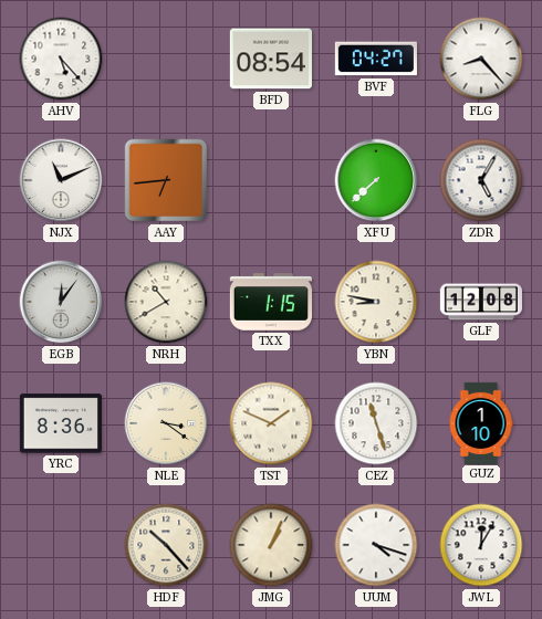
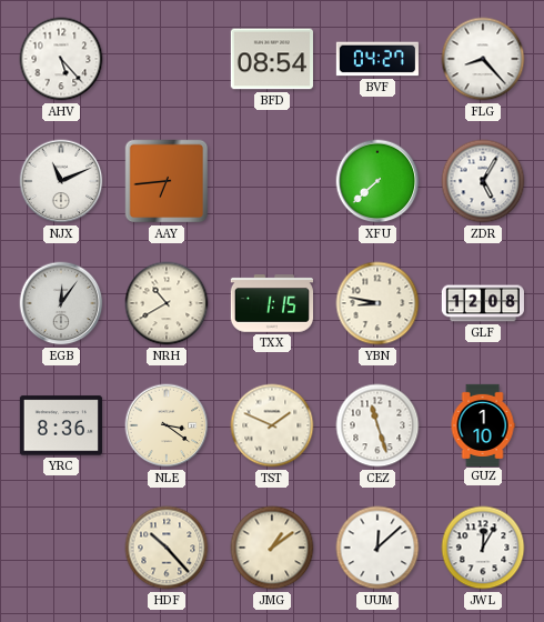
JMG: 1:04 -> 1:09 (272, 548)
UUM: 4:18 -> 12:08 (377, 548)
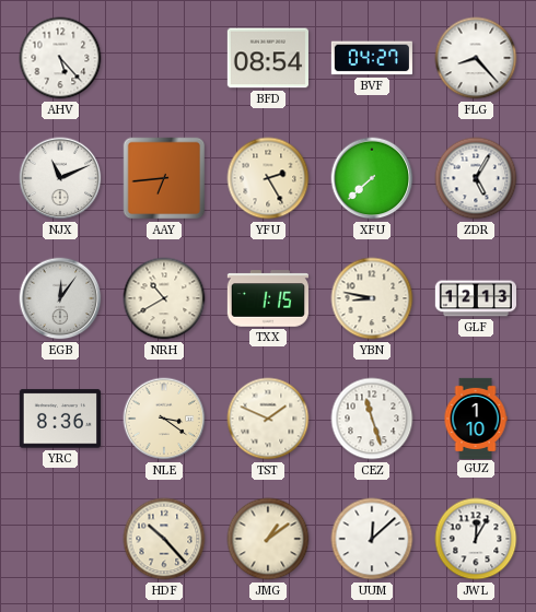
YFU: none -> 2:25 (268, 178)
GLF: 12:08 -> 12:13 (476, 298)
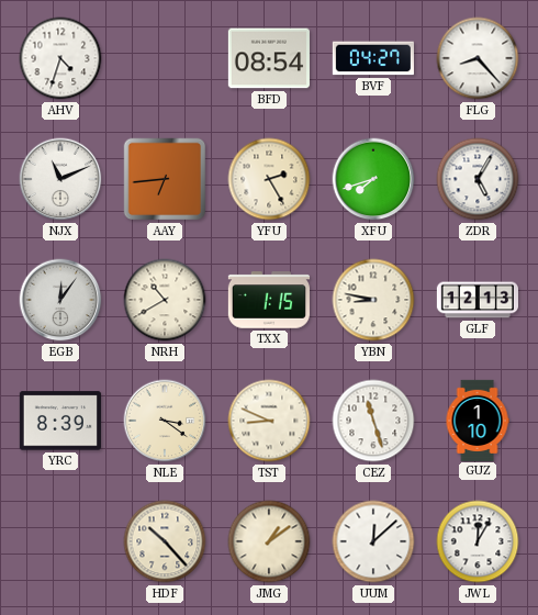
AHV: 5:23 -> 4:33 (60, 58)
XFU: 7:38 -> 7:42 (373, 179)
YRC: 8:36 -> 8:39 (60, 421)
TST: 1:49 -> 8:49 (269, 421)
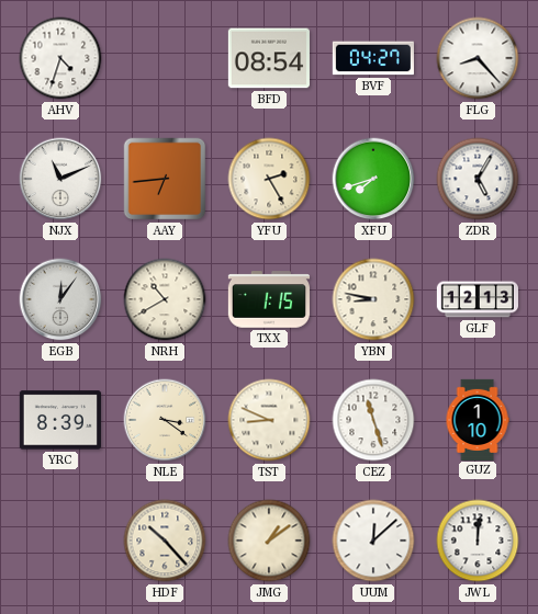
JWL: 12:05 -> 12:01 (478, 541)
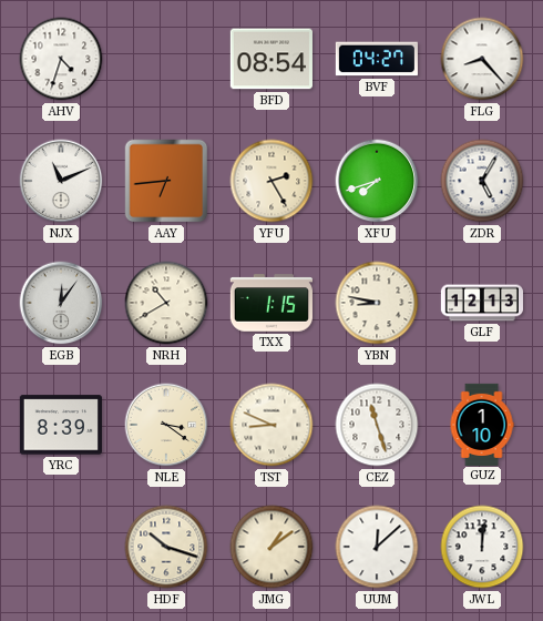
HDF: 10:23 -> 10:18 (166, 547)
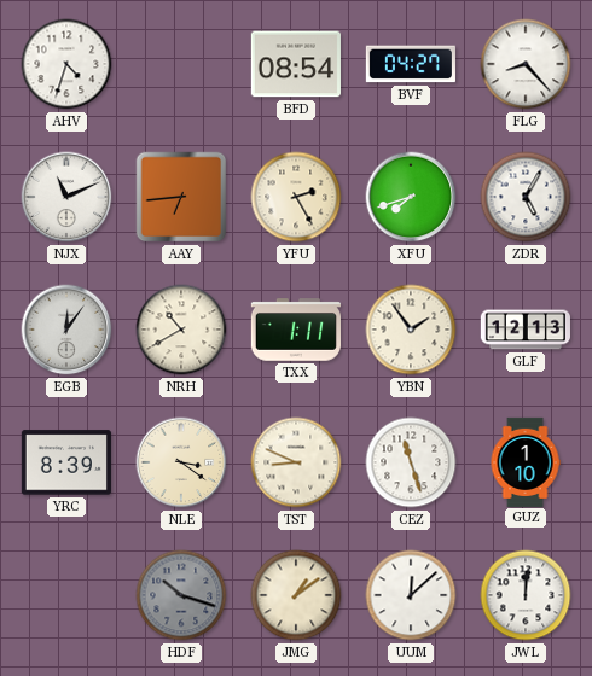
TXX: 1:15 -> 1:11 (295, 330)
YBN: 8:47 -> 1:54 (411, 330)
HDF dial: cream -> grey (181, 595)
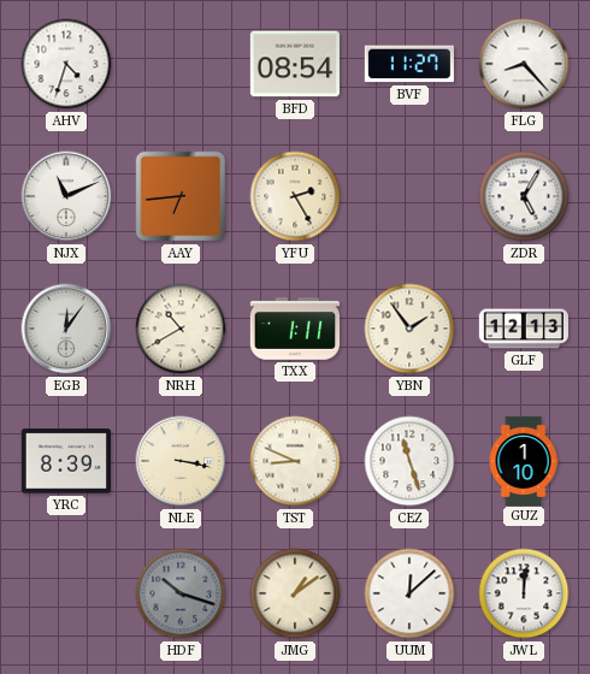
BVF: 04:27 -> 11:27 (409, 64)
XFU: 7:42 -> none (411, 197)
NLE: 3:21 -> 3:17 (181, 461)
